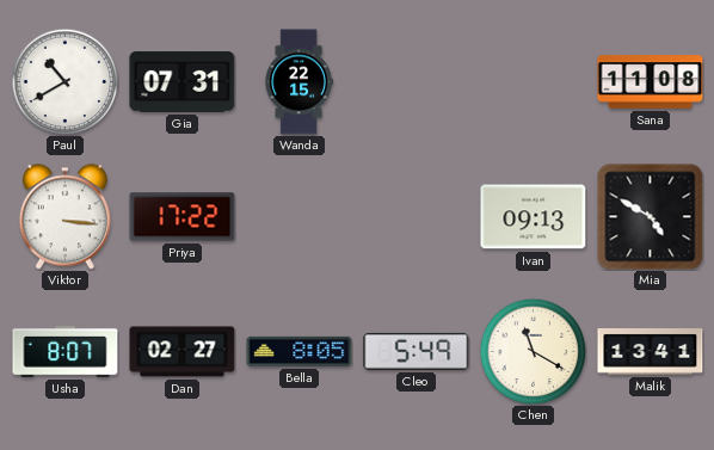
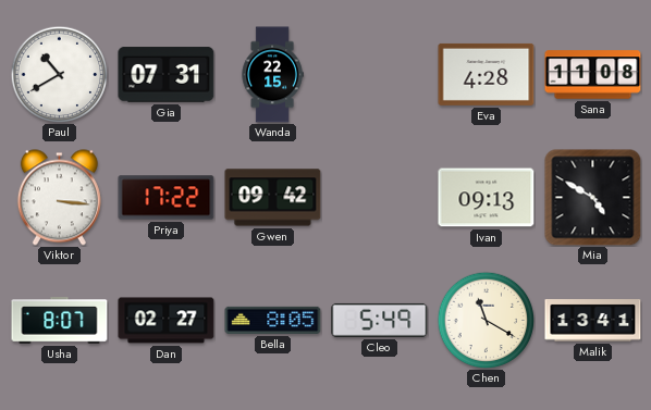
Eva: none -> 4:28 (487, 74)
Gwen: none -> 09:42 (273, 198)
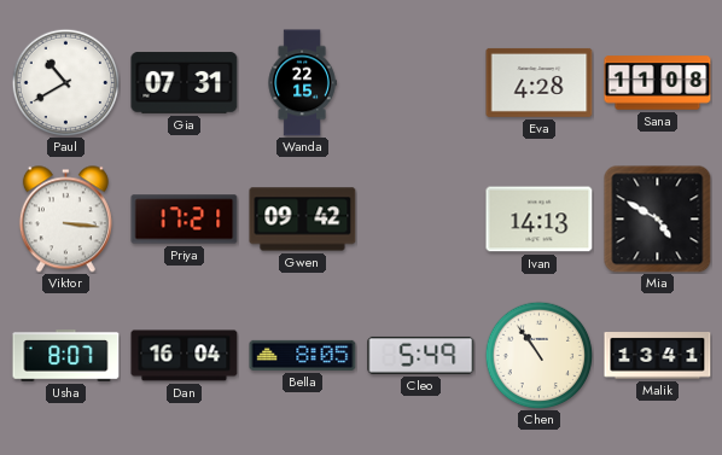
Priya: 17:22 -> 17:21 (185, 220)
Ivan: 09:13 -> 14:13 (540, 220)
Dan: 02:27 -> 16:04 (185, 356)
Chen: 11:20 -> 10:54 (538, 355)
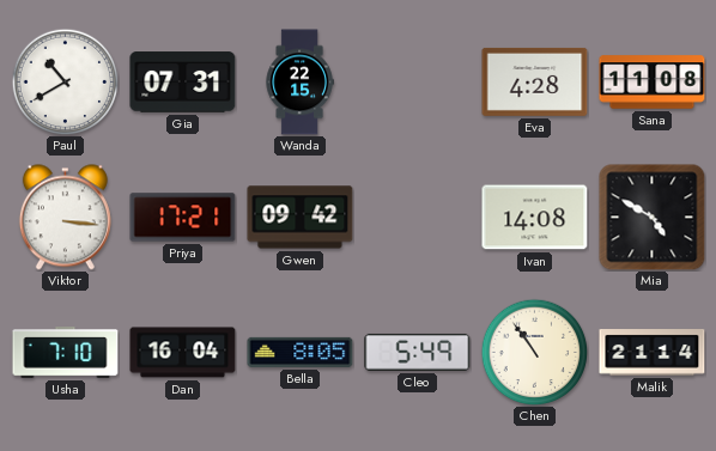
Ivan: 14:13 -> 14:08 (535, 218)
Usha: 8:07 -> 7:10 (66, 353)
Malik: 13:41 -> 21:14 (653, 353)
